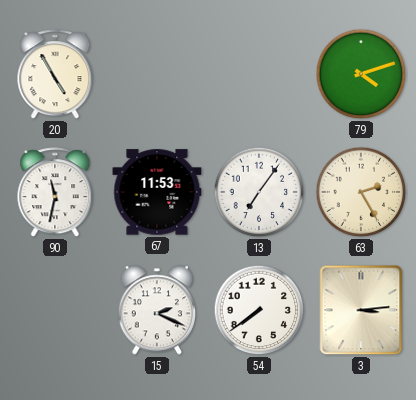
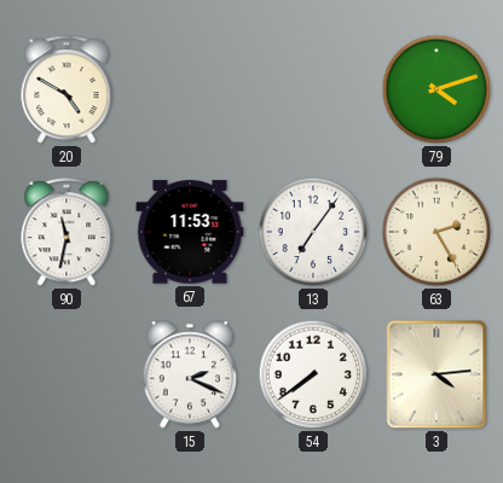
20: 4:55 -> 4:50 (67, 91)
3: 3:14 -> 4:14 (436, 374)
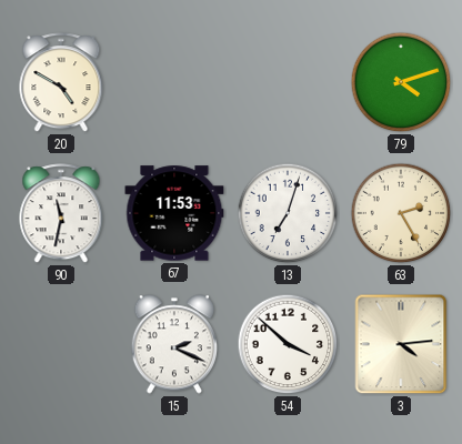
13: 7:06 -> 7:03 (288, 213)
54: 7:39 -> 3:52 (288, 344)
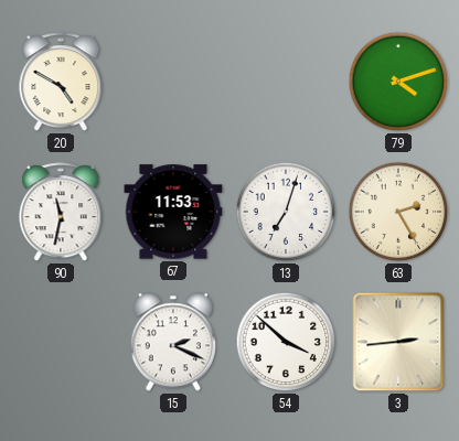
3: 4:14 -> 2:44 (398, 342)
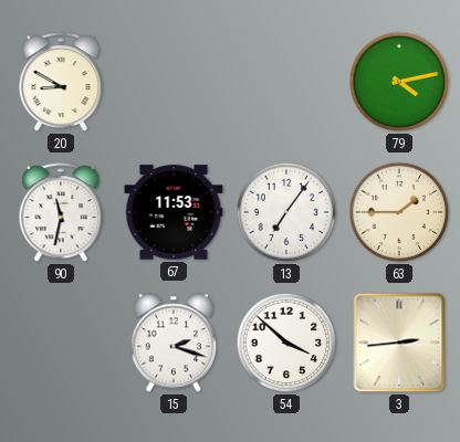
20: 4:50 -> 8:50 (61, 83)
79: 4:12 -> 4:13 (399, 82)
13: 7:03 -> 7:06 (286, 212)
63: 2:25 -> 1:45 (399, 212)
15: 2:19 -> 2:18 (172, 343)
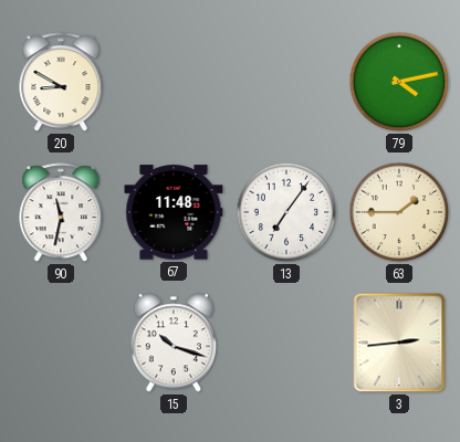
67: 11:53 -> 11:48 (174, 212)
15: 2:18 -> 10:18 (172, 343)
54: 3:52 -> none (286, 343)
